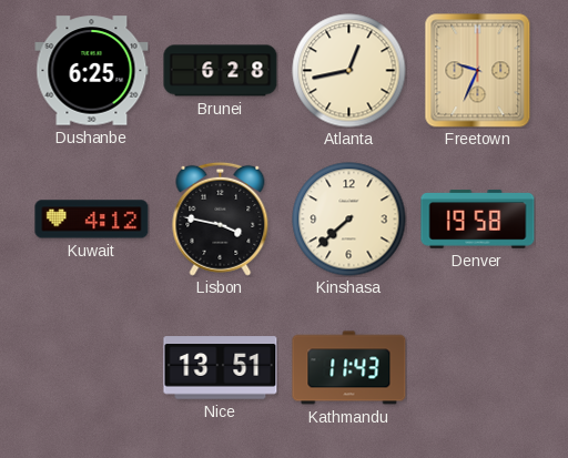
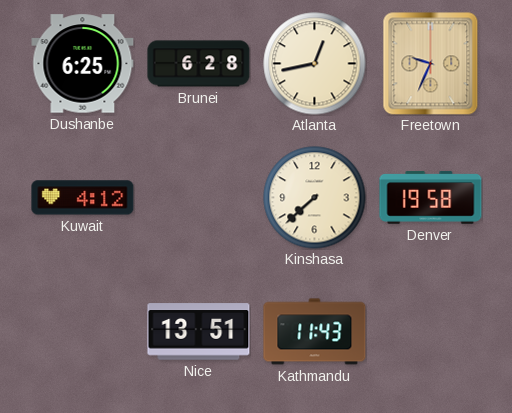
Lisbon: 3:47 -> none (221, 218)
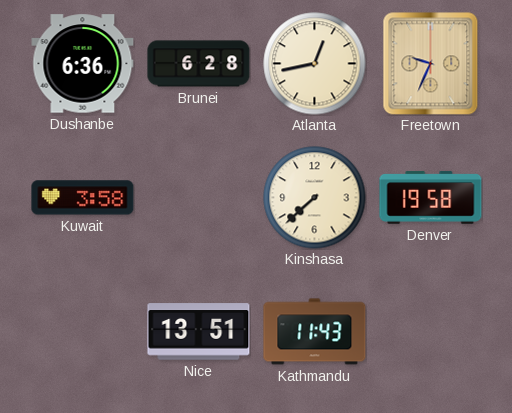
Dushanbe: 6:25 -> 6:36 (83, 64)
Kuwait: 4:12 -> 3:58 (83, 198)
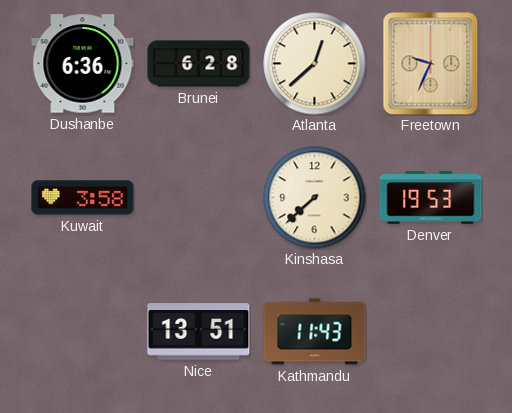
Atlanta: 12:43 -> 12:38 (315, 64)
Denver: 19:58 -> 19:53 (431, 198)
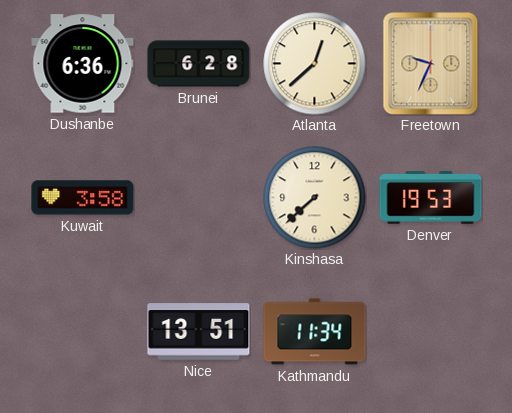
Kathmandu: 11:43 -> 11:34 (315, 332)
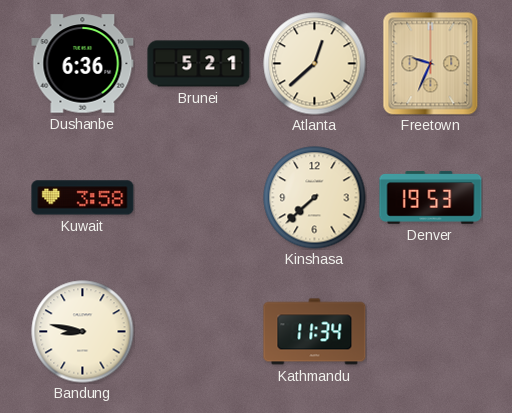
Brunei: 6:28 -> 5:21 (199, 64)
Bandung: none -> 8:47 (83, 332)
Nice: 13:51 -> none (199, 332)
